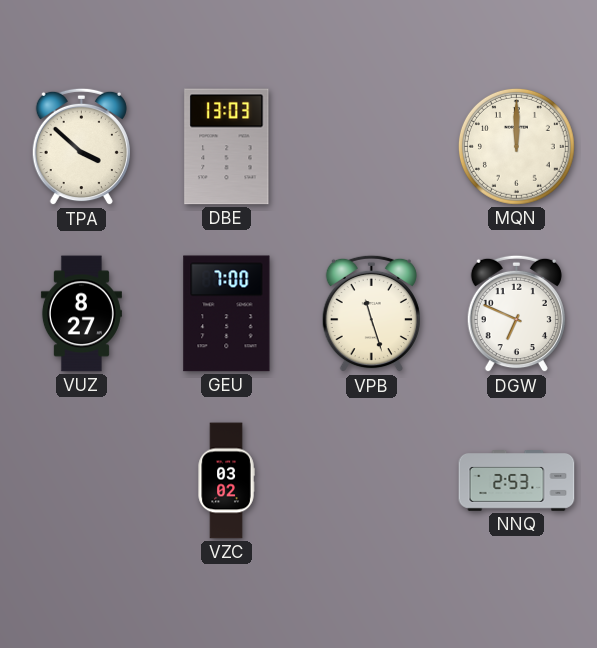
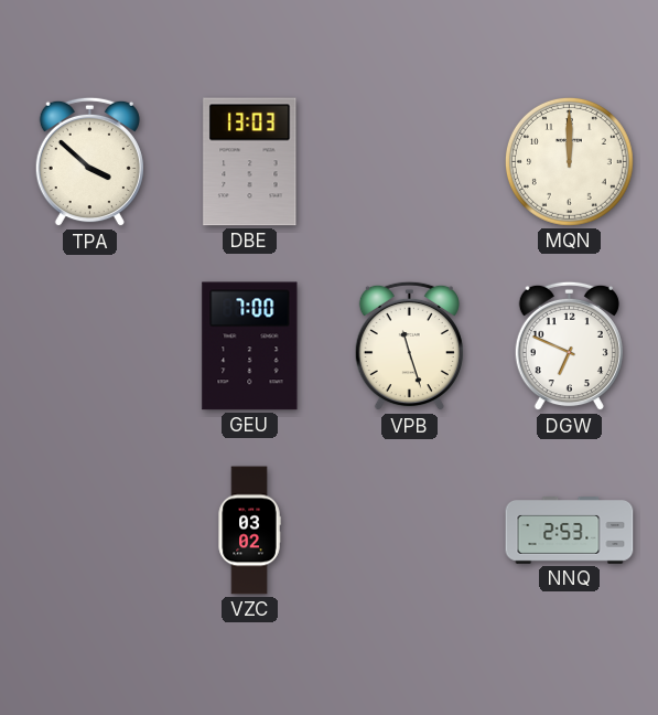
VUZ: 8:27 -> none (81, 314)
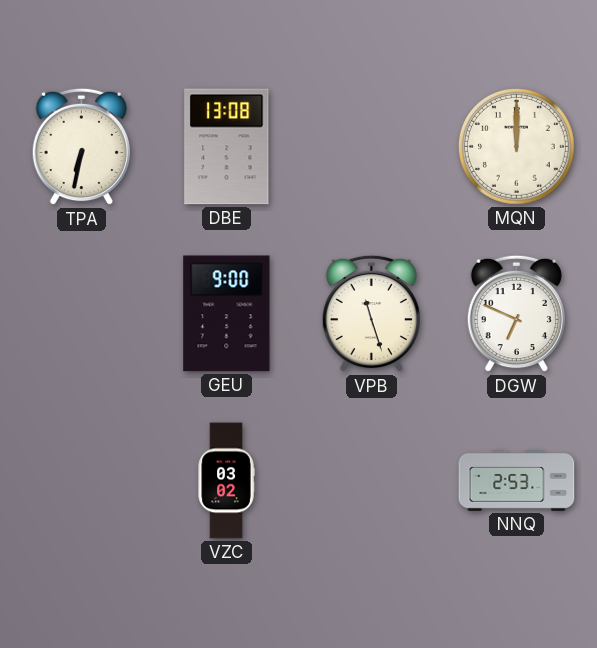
TPA: 3:52 -> 6:32 (81, 147)
DBE: 13:03 -> 13:08 (227, 147)
GEU: 7:00 -> 9:00 (227, 314)
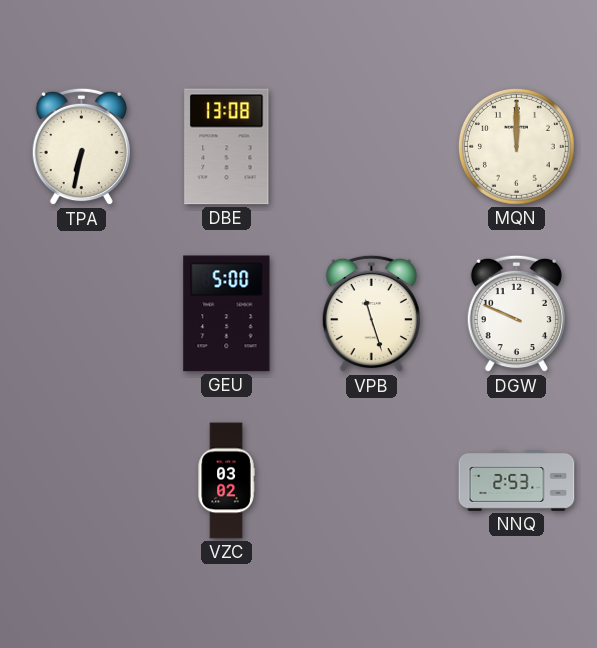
GEU: 9:00 -> 5:00 (227, 314)
DGW: 6:49 -> 9:49 (516, 314)
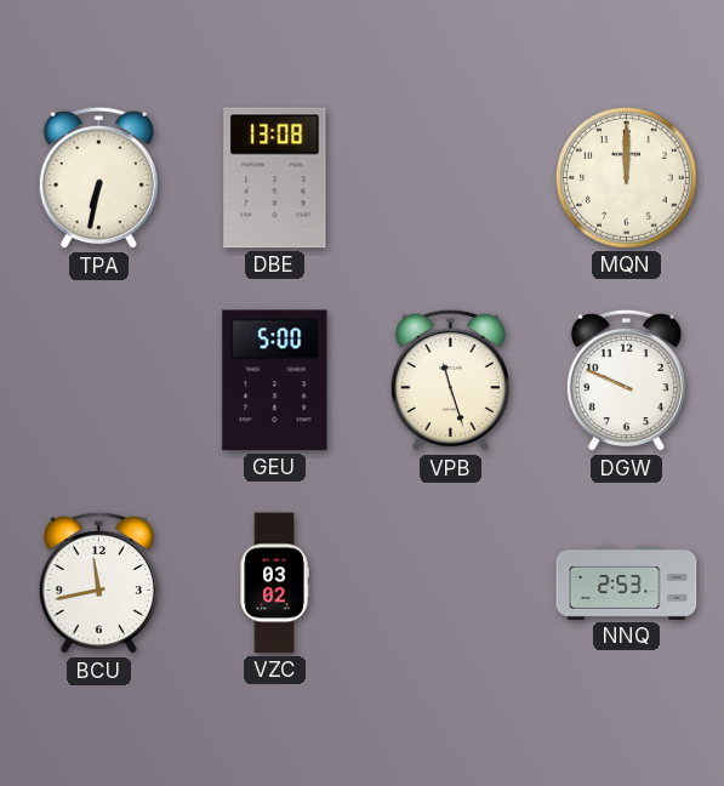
BCU: none -> 11:43 (98, 583)
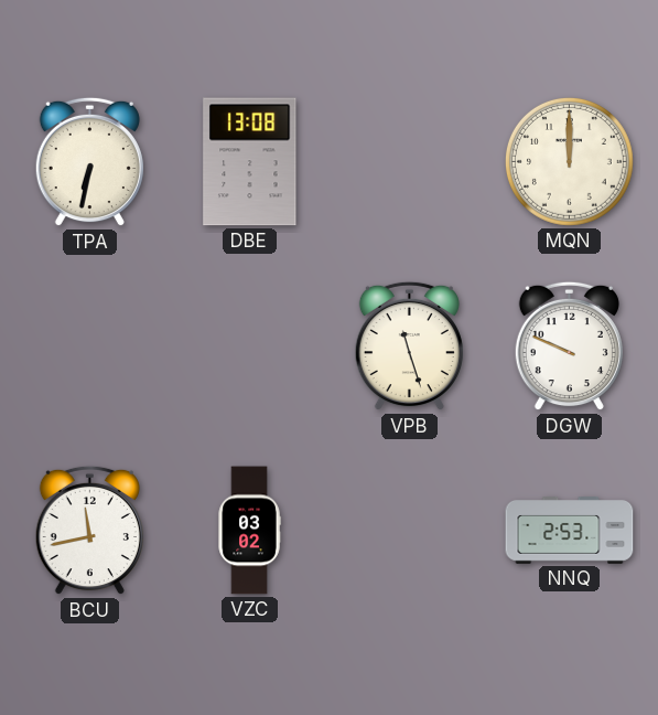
GEU: 5:00 -> none (275, 381)
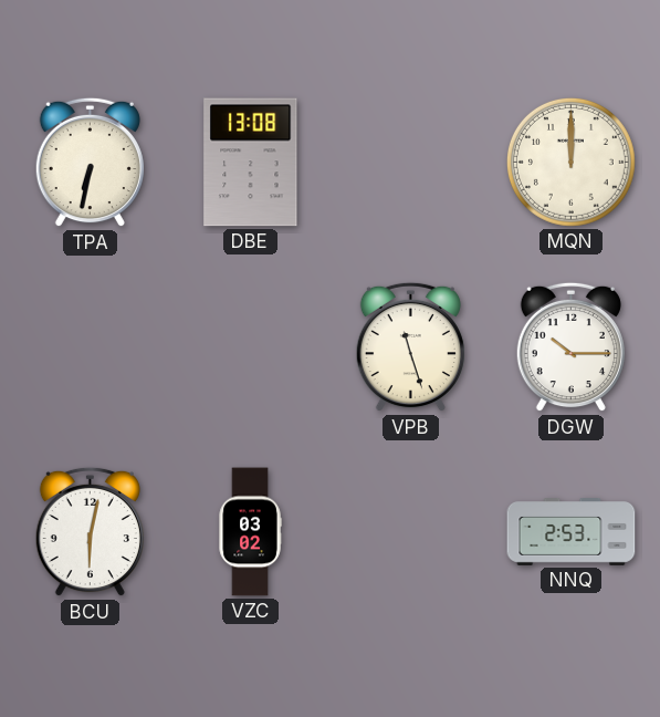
DGW: 9:49 -> 10:15 (570, 347)
BCU: 11:43 -> 6:02 (90, 532)
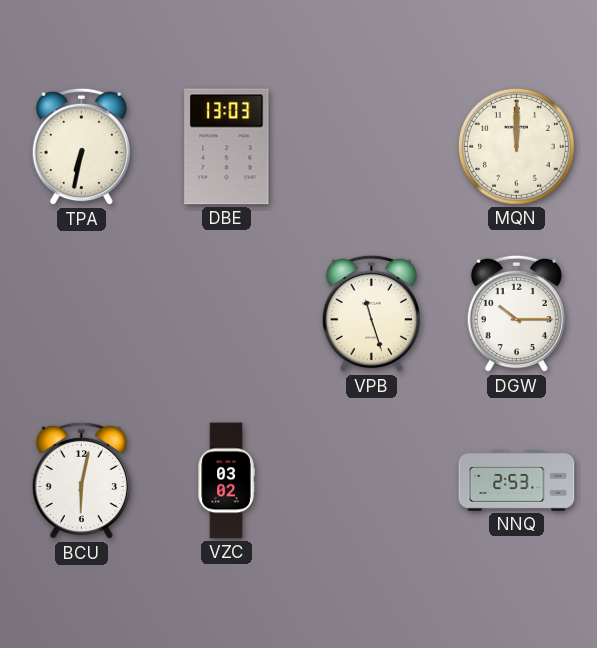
DBE: 13:08 -> 13:03 (227, 147)
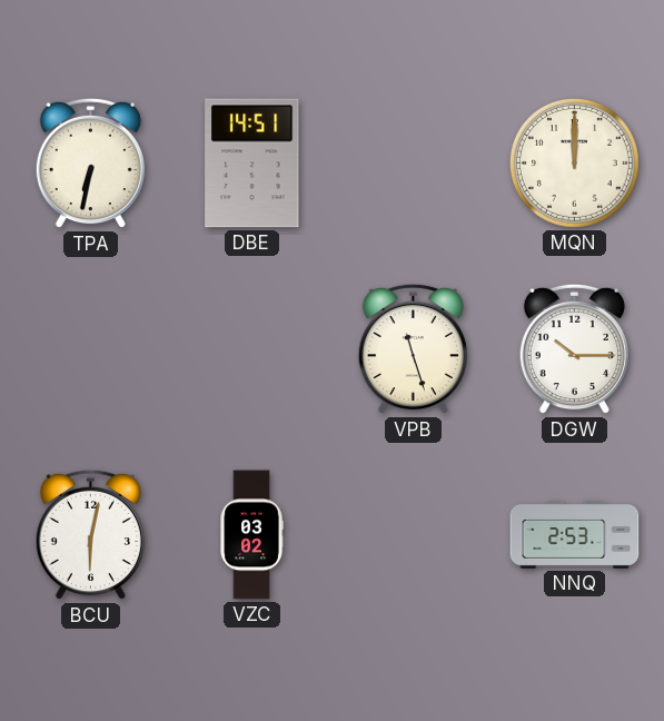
DBE: 13:03 -> 14:51 (252, 164)
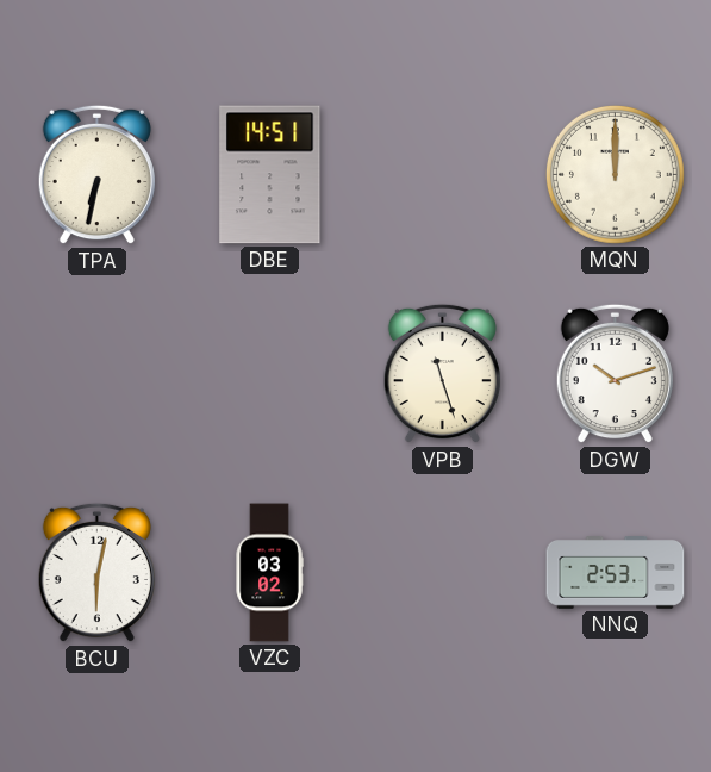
DGW: 10:15 -> 10:12 (615, 374)
